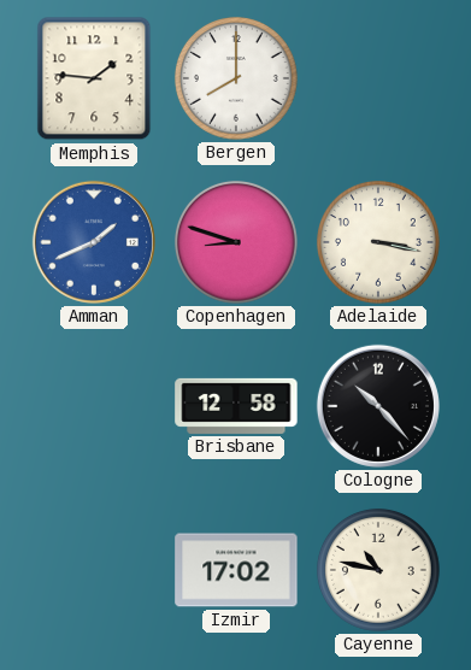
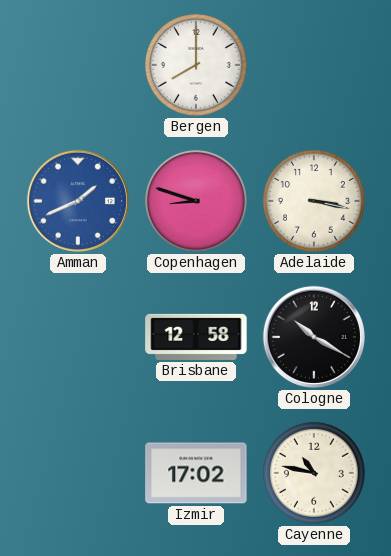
Memphis: 1:46 -> none (94, 78)
Cologne: 10:23 -> 10:20 (314, 337)
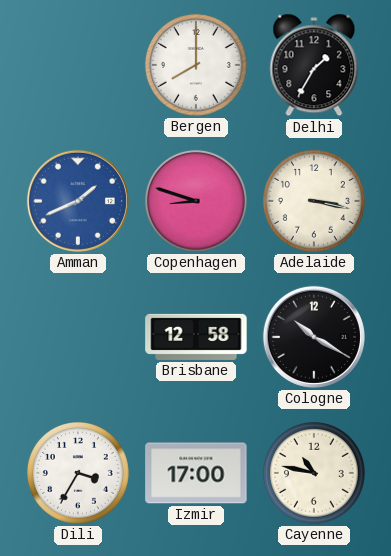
Delhi: none -> 1:35 (314, 65)
Dili: none -> 3:35 (78, 473)
Izmir: 17:02 -> 17:00 (196, 473)
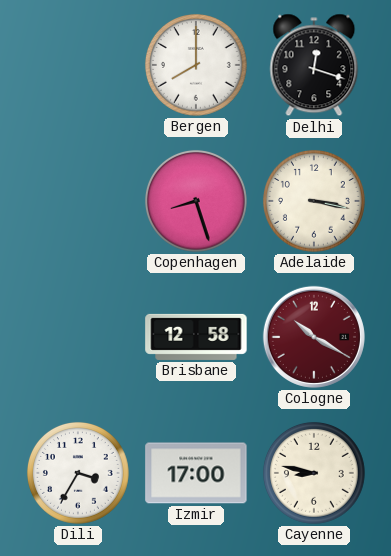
Delhi: 1:35 -> 12:18 (314, 65)
Amman: 1:41 -> none (78, 201)
Copenhagen: 8:48 -> 8:27 (196, 201)
Cologne dial: black -> burgundy (314, 337)
Cayenne: 10:47 -> 8:47 (314, 473)
